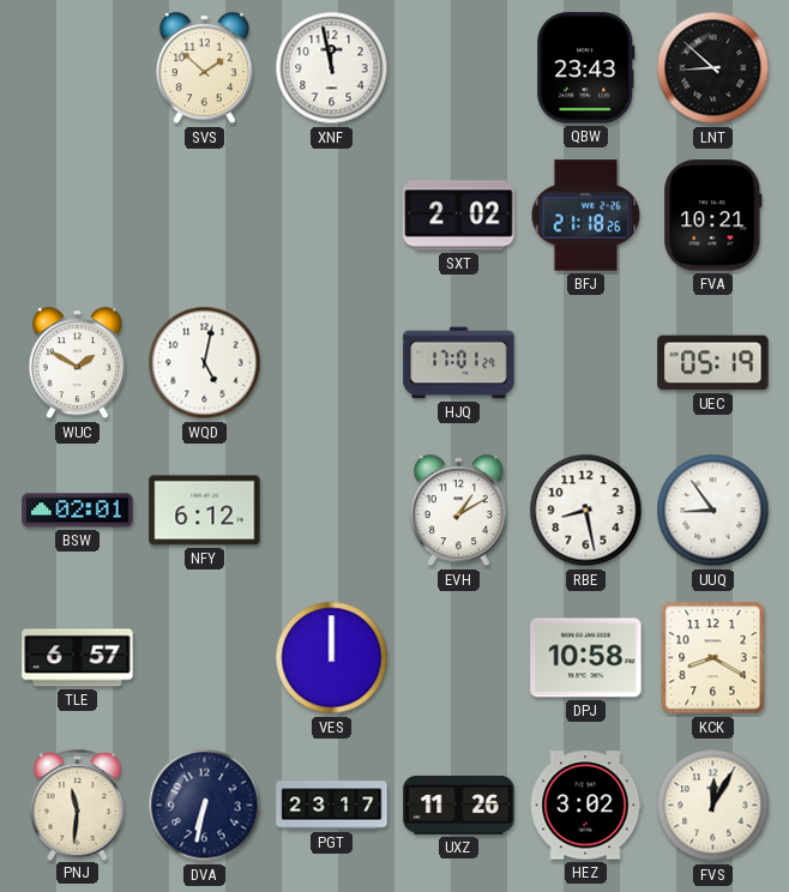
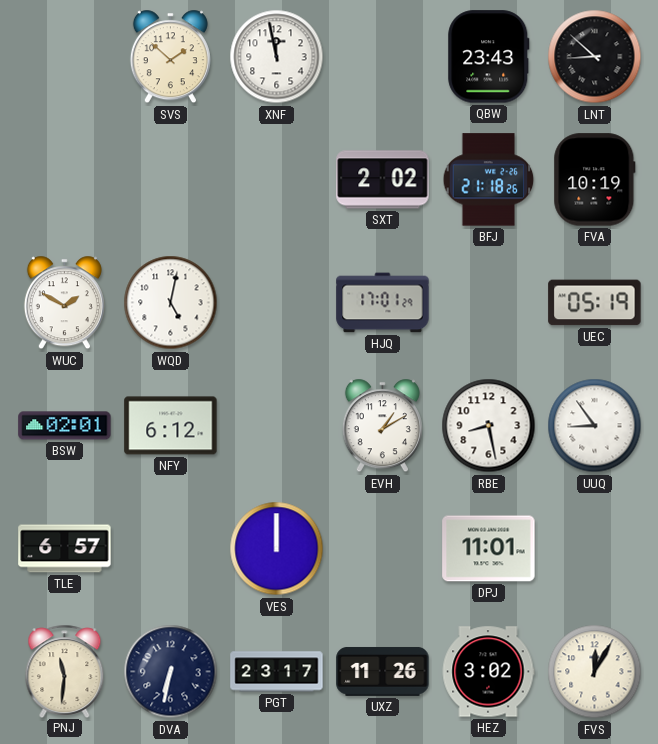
FVA: 10:21 -> 10:19 (595, 180)
DPJ: 10:58 -> 11:01 (489, 549)
KCK: 8:20 -> none (713, 658)
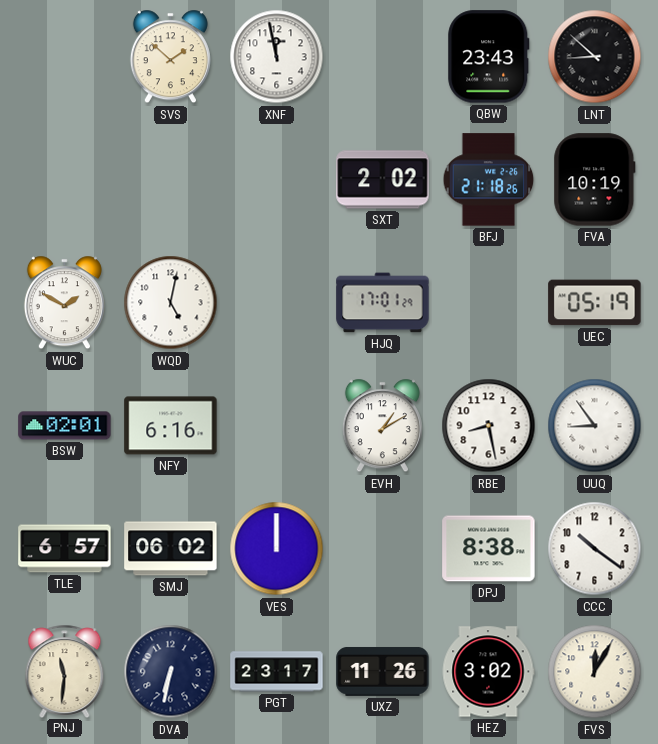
NFY: 6:12 -> 6:16 (171, 426)
SMJ: none -> 06:02 (171, 549)
DPJ: 11:01 -> 8:38 (489, 549)
CCC: none -> 10:21 (595, 549)
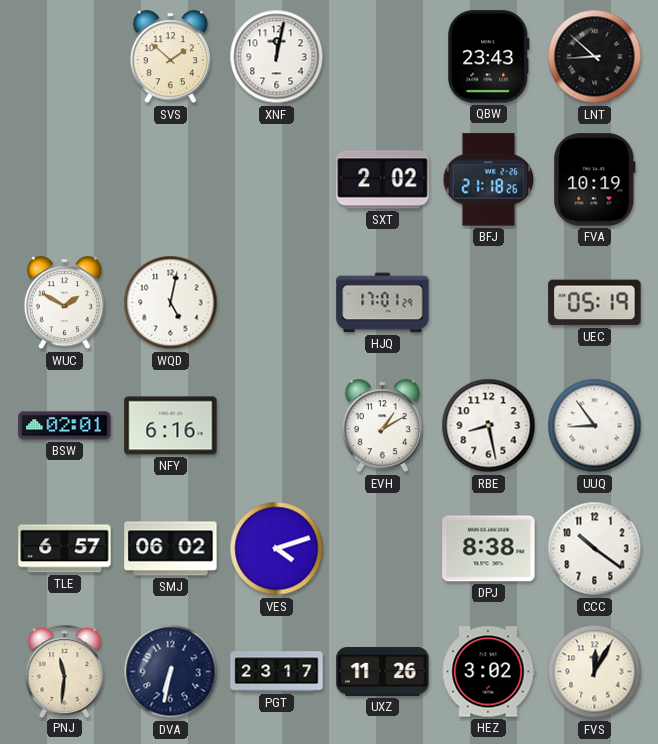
XNF: 11:58 -> 12:02 (277, 57)
VES: 12:00 -> 4:12 (277, 549)
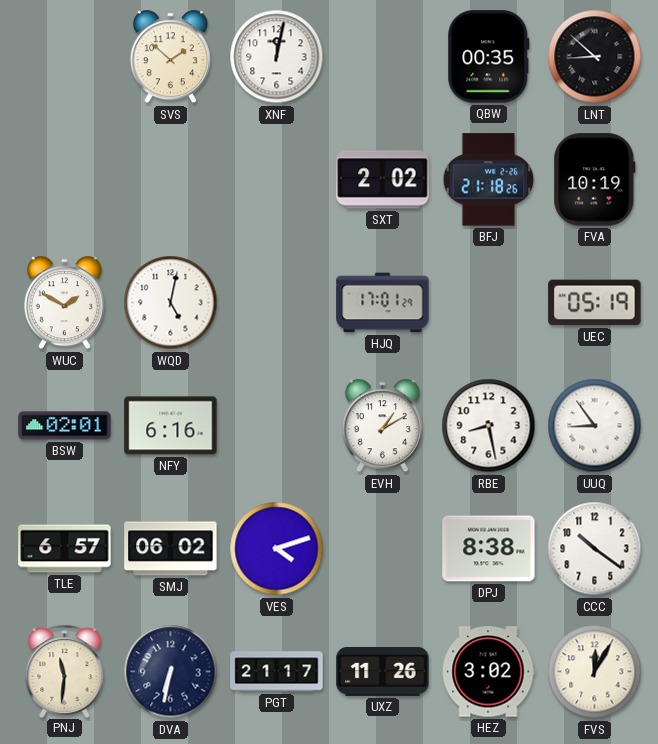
QBW: 23:43 -> 00:35 (489, 57)
PGT: 23:17 -> 21:17 (277, 672)
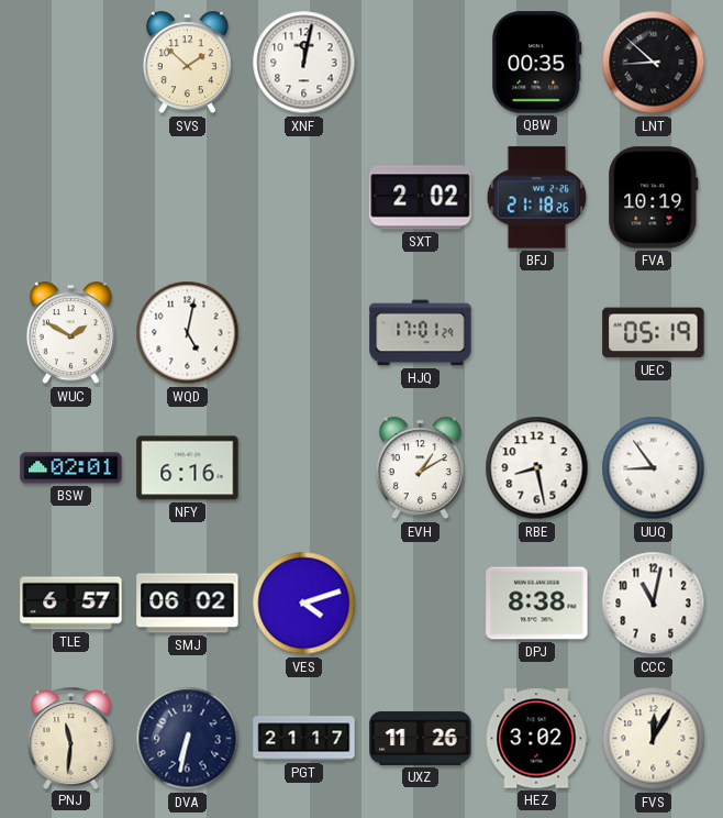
CCC: 10:21 -> 11:02 (654, 604)
